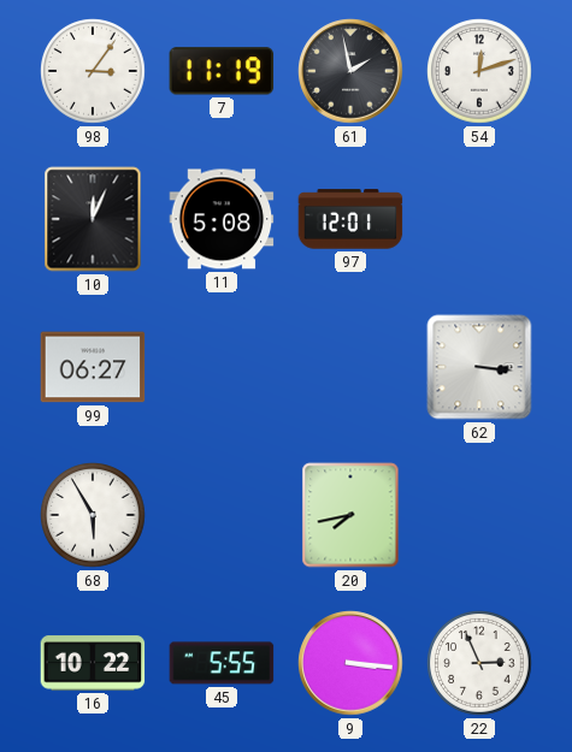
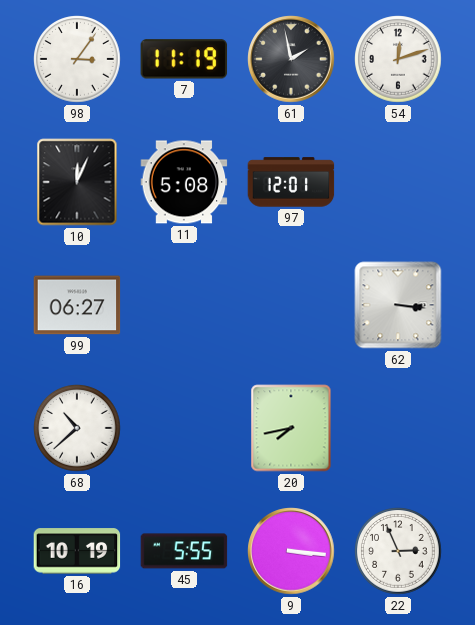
68: 5:55 -> 10:38 (77, 428)
16: 10:22 -> 10:19 (77, 551)
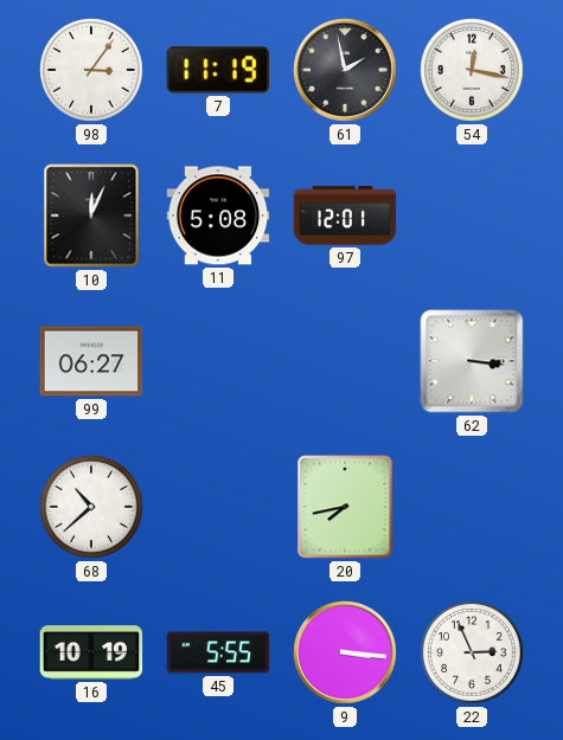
54: 12:12 -> 12:17 (472, 70)
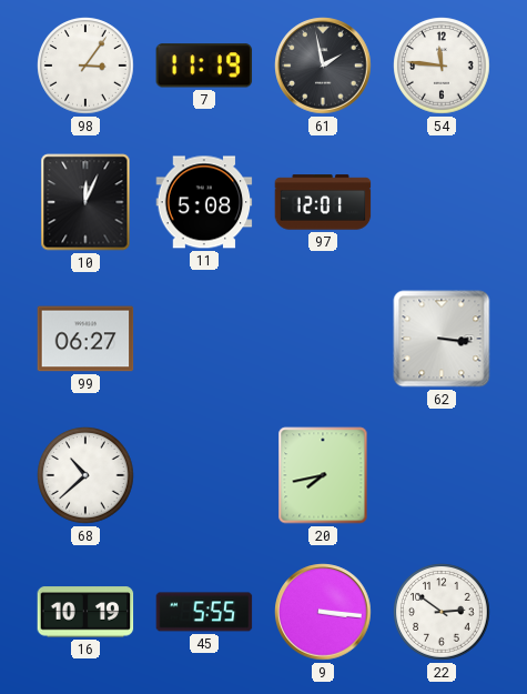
54: 12:17 -> 11:46 (442, 66)
22: 2:56 -> 2:51 (442, 612)
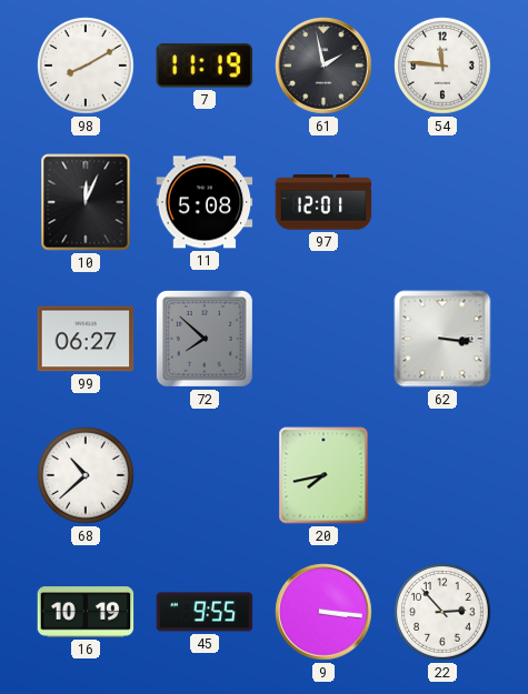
98: 3:06 -> 8:10 (86, 66)
72: none -> 7:52 (205, 339)
45: 5:55 -> 9:55 (205, 612)
22: 2:51 -> 2:53 (442, 612)
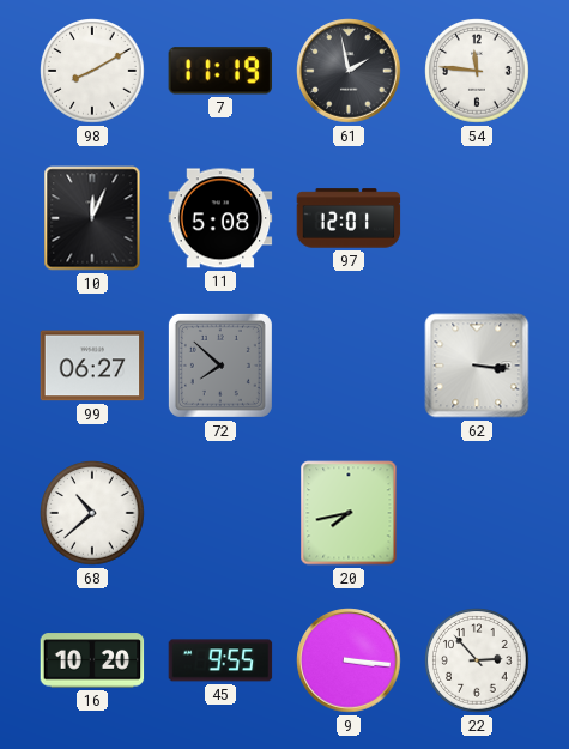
16: 10:19 -> 10:20 (92, 660)
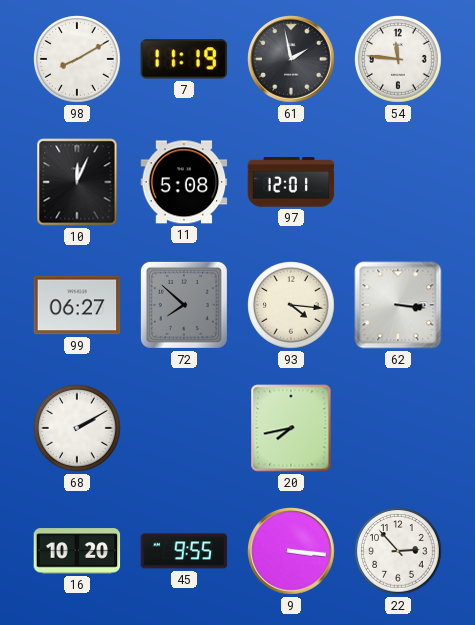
93: none -> 4:16 (291, 305)
68: 10:38 -> 2:10 (77, 428)
